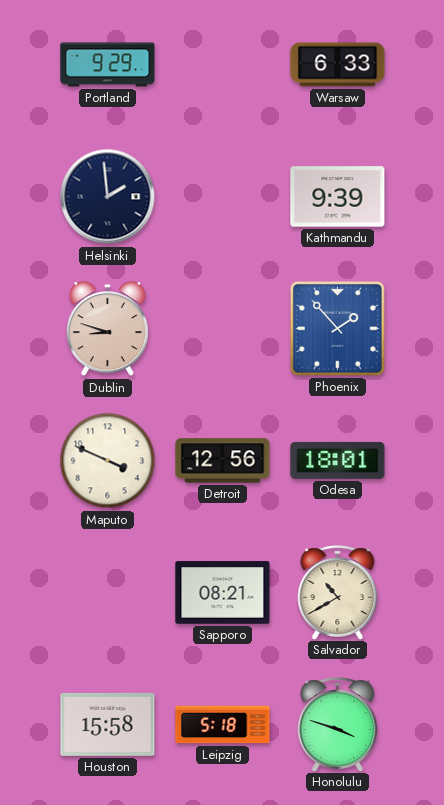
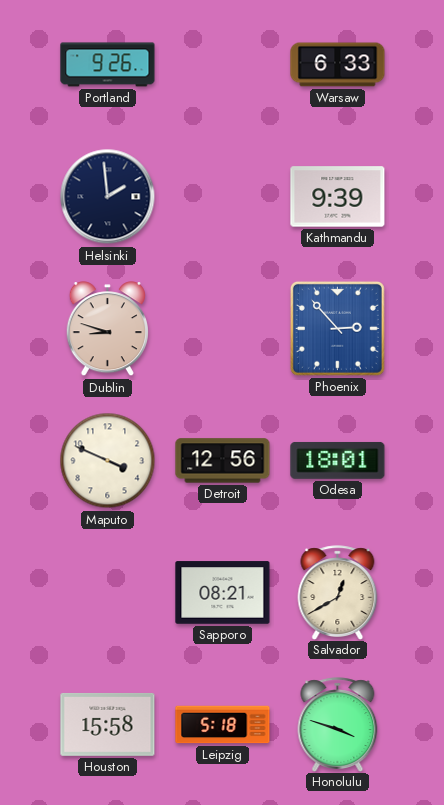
Portland: 9:29 -> 9:26 (108, 65)
Phoenix: 1:53 -> 2:53 (337, 328)
Salvador: 10:40 -> 12:40 (338, 592)
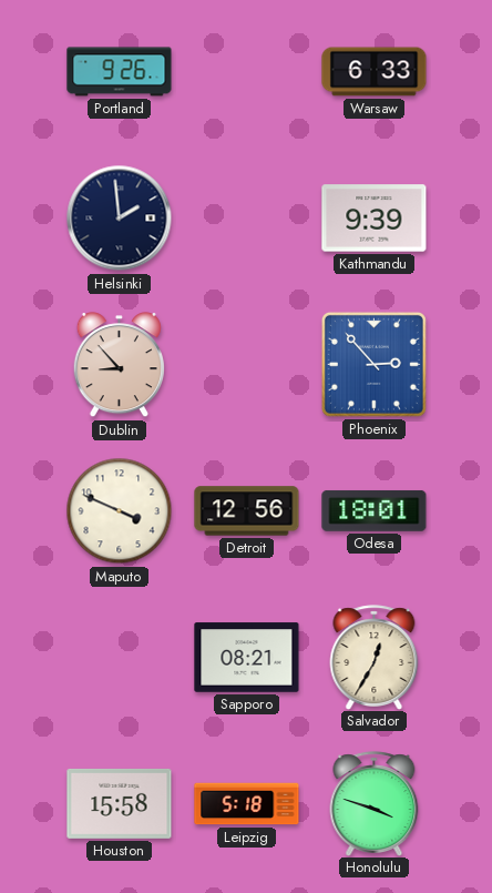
Dublin: 8:48 -> 8:53 (119, 365)
Salvador: 12:40 -> 12:35 (375, 657)
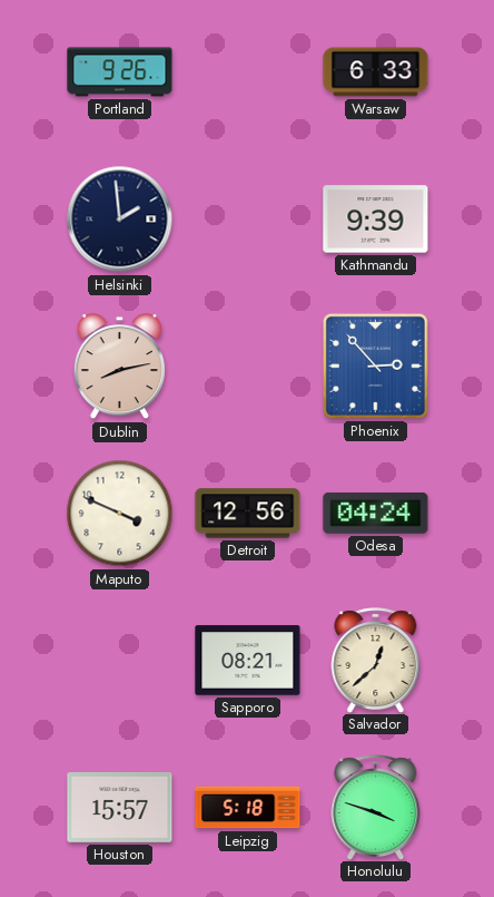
Dublin: 8:53 -> 8:13 (119, 367)
Odesa: 18:01 -> 04:24 (376, 514)
Salvador: 12:35 -> 12:38 (376, 660)
Houston: 15:58 -> 15:57 (120, 808)
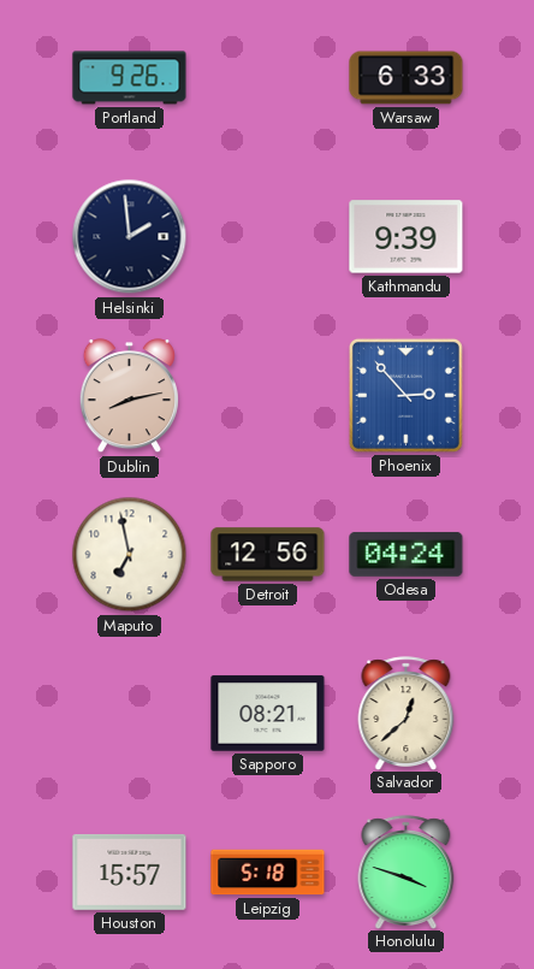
Maputo: 3:49 -> 6:58 (130, 555)
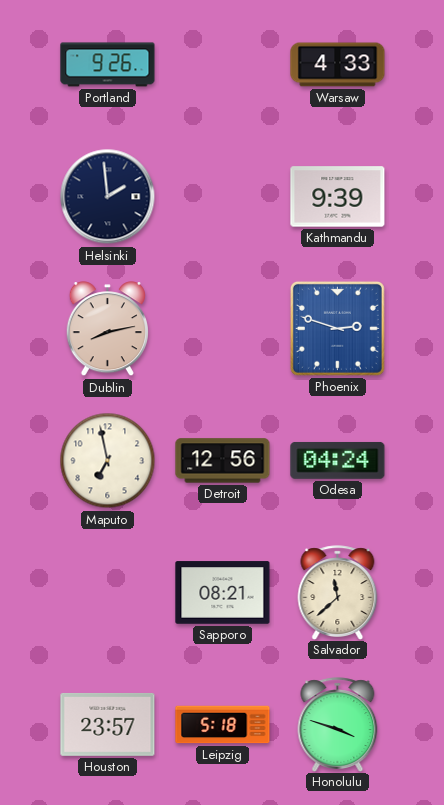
Warsaw: 6:33 -> 4:33 (338, 65)
Phoenix: 2:53 -> 2:48 (337, 328)
Salvador: 12:38 -> 11:38 (338, 592)
Houston: 15:57 -> 23:57 (108, 725)
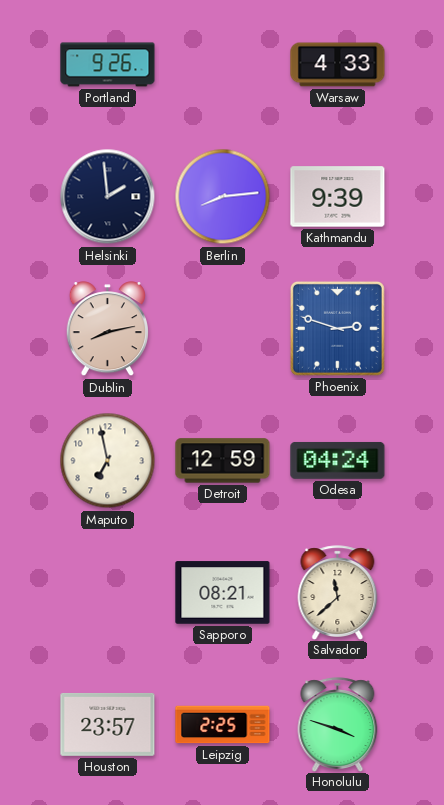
Berlin: none -> 8:14 (223, 197)
Detroit: 12:56 -> 12:59 (223, 461)
Leipzig: 5:18 -> 2:25 (223, 725)
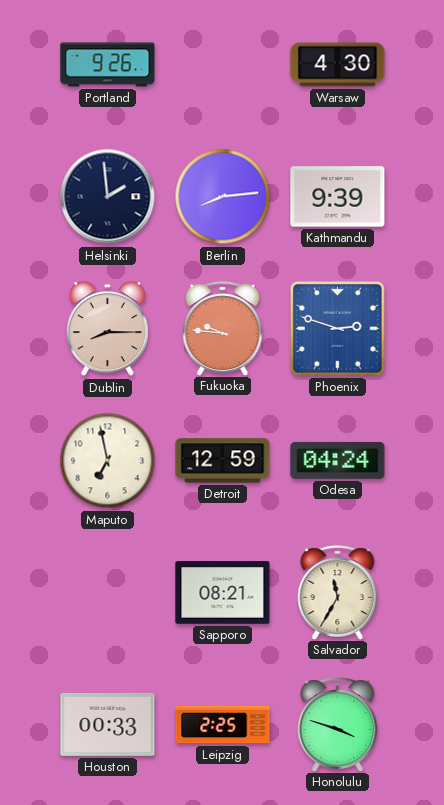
Warsaw: 4:33 -> 4:30 (338, 65)
Dublin: 8:13 -> 8:15 (107, 329)
Fukuoka: none -> 9:46 (223, 328)
Salvador: 11:38 -> 11:35 (338, 592)
Houston: 23:57 -> 00:33 (108, 725)
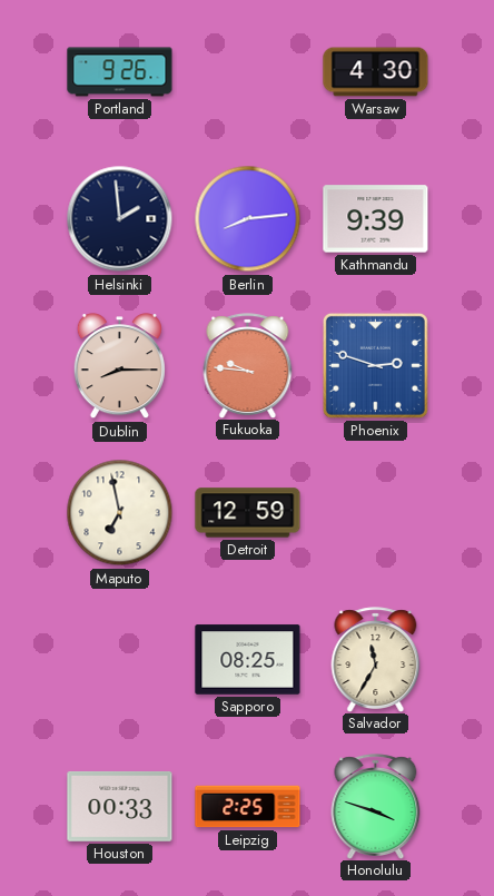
Odesa: 04:24 -> none (338, 461)
Sapporo: 08:21 -> 08:25 (248, 660)
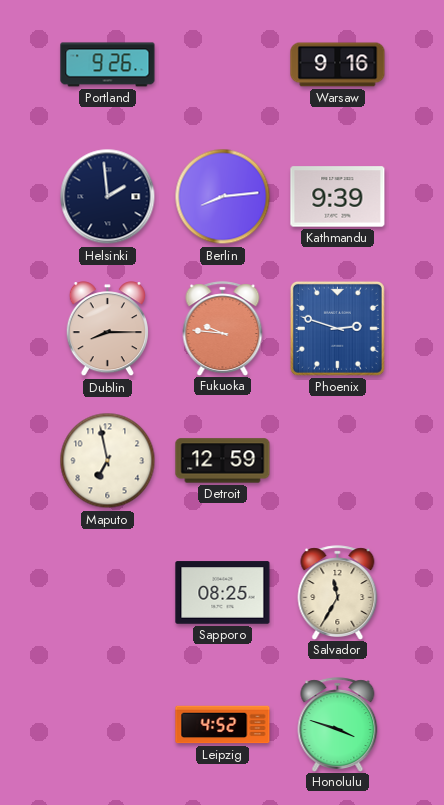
Warsaw: 4:30 -> 9:16 (338, 65)
Houston: 00:33 -> none (120, 807)
Leipzig: 2:25 -> 4:52 (223, 725)
